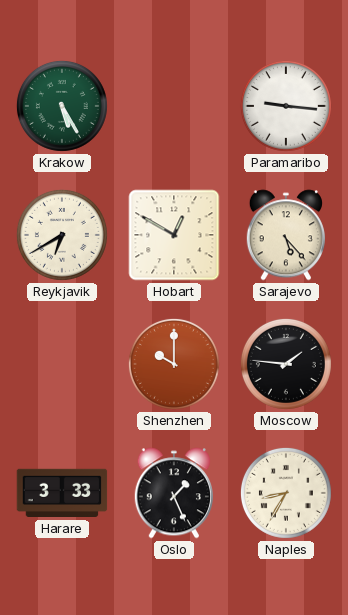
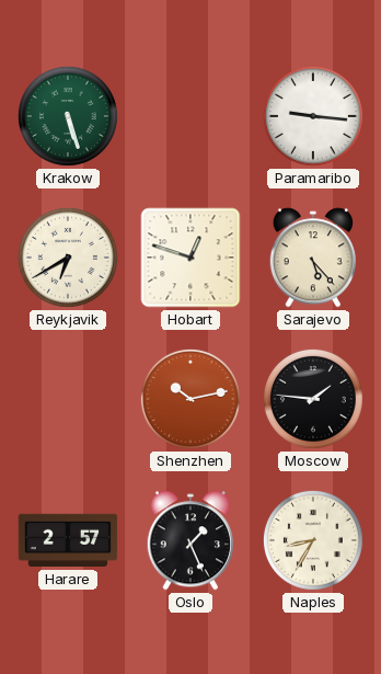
Krakow: 5:25 -> 5:27 (68, 116)
Hobart: 12:50 -> 12:48 (190, 258)
Shenzhen: 10:00 -> 10:13 (190, 399)
Harare: 3:33 -> 2:57 (68, 540)
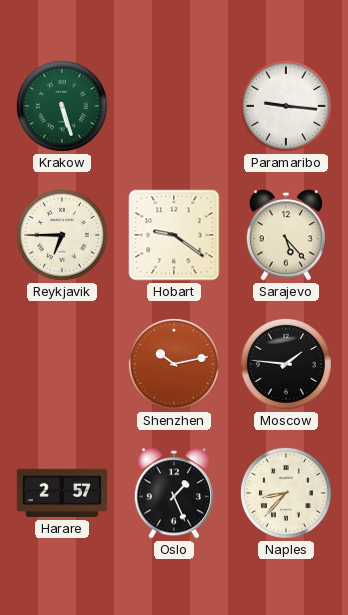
Reykjavik: 6:40 -> 6:45 (62, 235)
Hobart: 12:48 -> 9:21 (174, 235)
Naples: 8:35 -> 8:37 (286, 493)
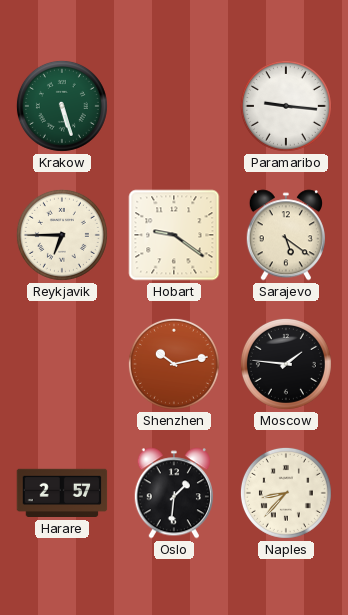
Sarajevo: 5:23 -> 5:21 (286, 235)
Oslo: 1:26 -> 1:31 (174, 493)
